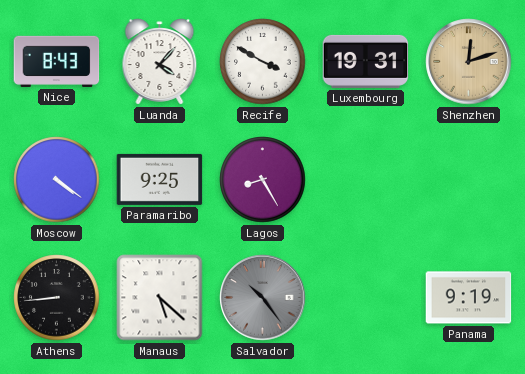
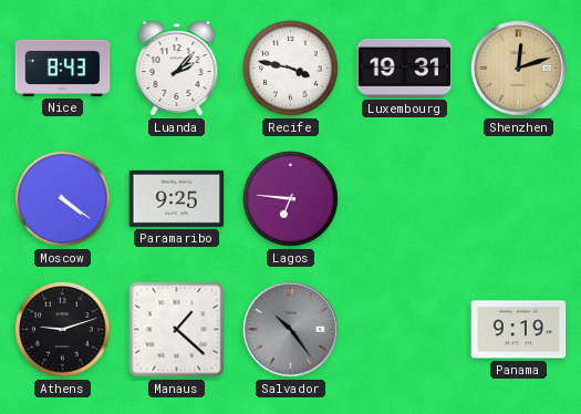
Luanda: 4:07 -> 2:07 (177, 69)
Recife: 3:50 -> 3:47 (291, 69)
Lagos: 8:25 -> 6:46 (291, 199)
Athens: 8:44 -> 9:12 (63, 330)
Manaus: 5:22 -> 1:22 (177, 330)
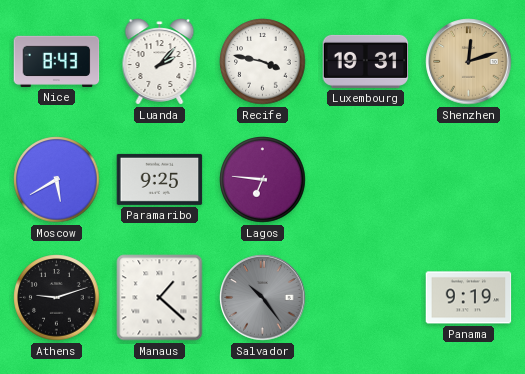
Moscow: 4:21 -> 5:40 (57, 180)
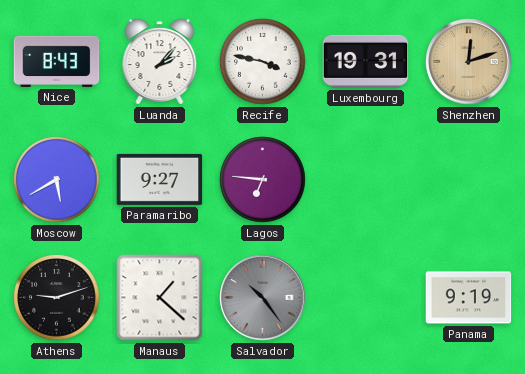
Paramaribo: 9:25 -> 9:27 (160, 179)
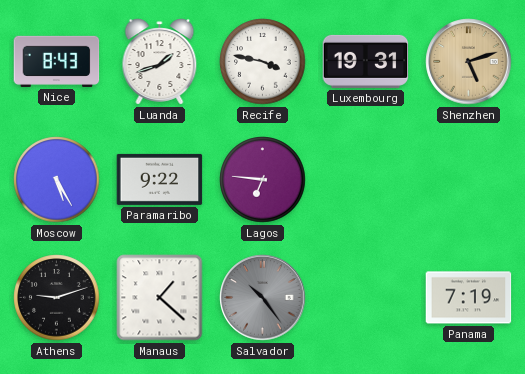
Luanda: 2:07 -> 1:42 (160, 62)
Shenzhen: 12:12 -> 5:12 (469, 62)
Moscow: 5:40 -> 5:25 (57, 180)
Paramaribo: 9:27 -> 9:22 (160, 179)
Panama: 9:19 -> 7:19 (469, 298)
